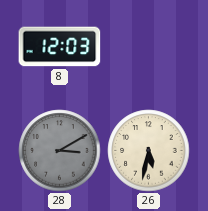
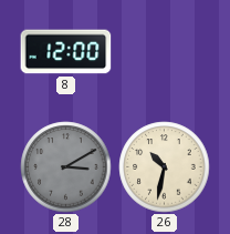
8: 12:03 -> 12:00 (66, 52)
26: 5:32 -> 10:32 (165, 167)
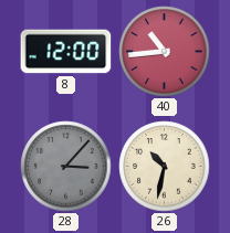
40: none -> 10:44 (165, 52)
28: 3:10 -> 3:07 (66, 167)
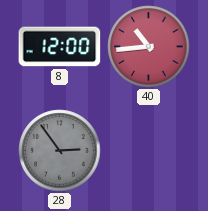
28: 3:07 -> 2:54 (60, 151)
26: 10:32 -> none (165, 167)
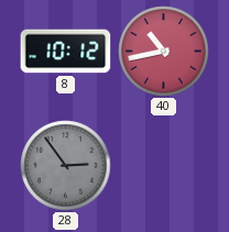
8: 12:00 -> 10:12 (66, 52)
40: 10:44 -> 10:43 (164, 52)
